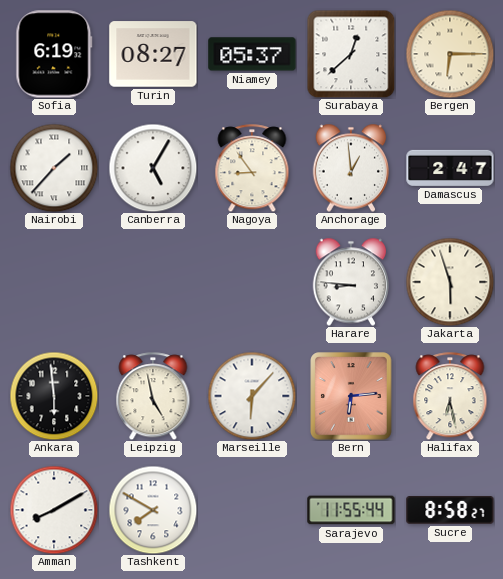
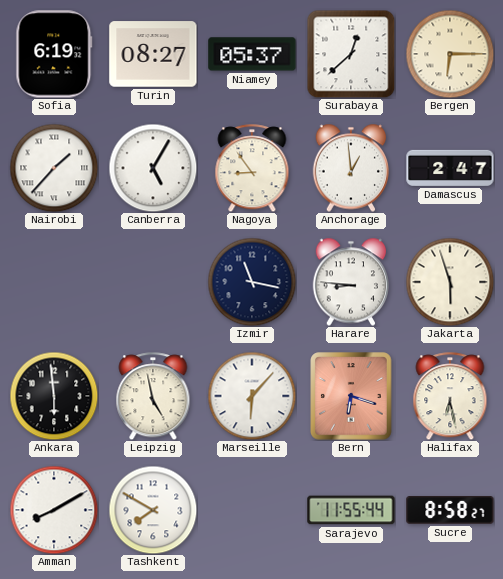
Izmir: none -> 11:17 (252, 282)
Bern: 6:14 -> 6:18 (351, 396)
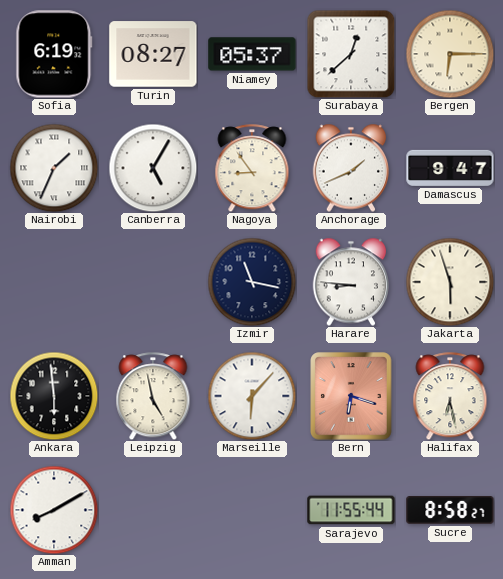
Nairobi: 1:37 -> 1:34 (54, 168)
Anchorage: 12:59 -> 1:41 (351, 168)
Damascus: 2:47 -> 9:47 (450, 168)
Tashkent: 7:50 -> none (153, 510)
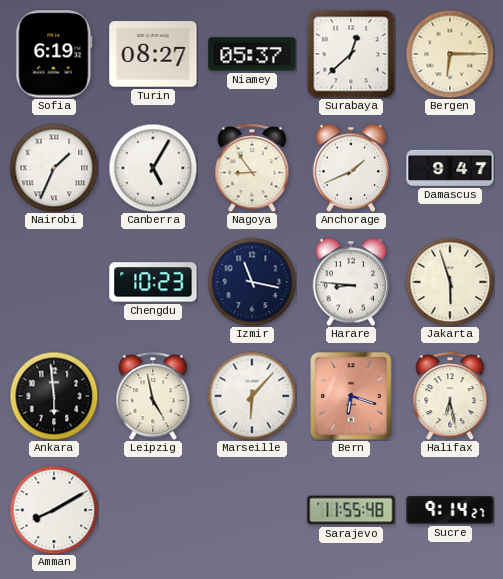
Chengdu: none -> 10:23 (153, 282)
Sarajevo: 11:55:44 -> 11:55:48 (351, 510)
Sucre: 8:58 -> 9:14 (450, 510)
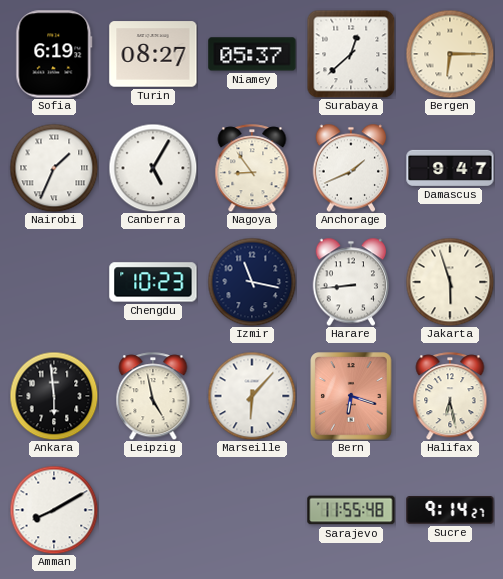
Harare: 8:46 -> 8:44 (351, 282)
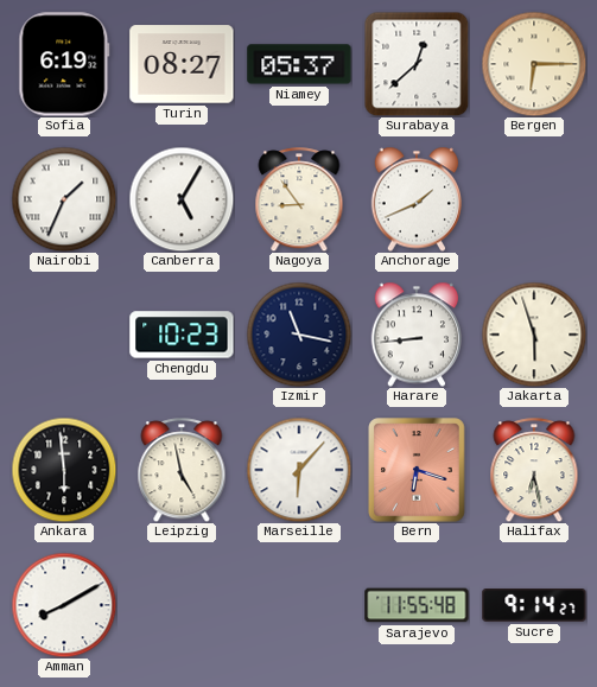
Damascus: 9:47 -> none (450, 168)
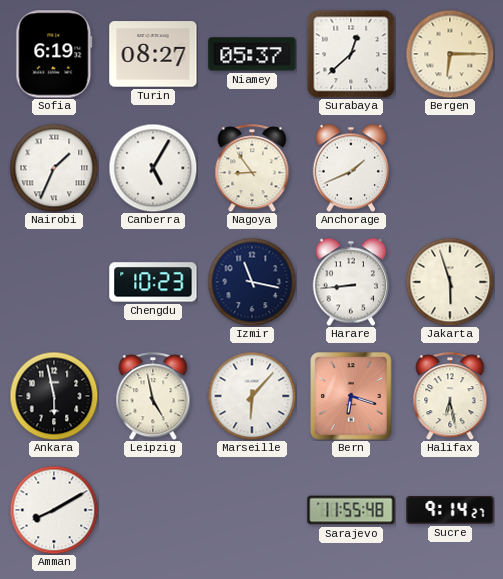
Ankara: 5:59 -> 5:58 (54, 396)
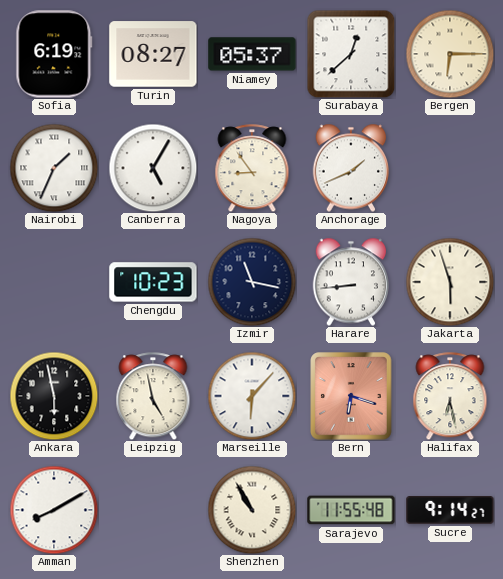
Shenzhen: none -> 10:55 (252, 510)
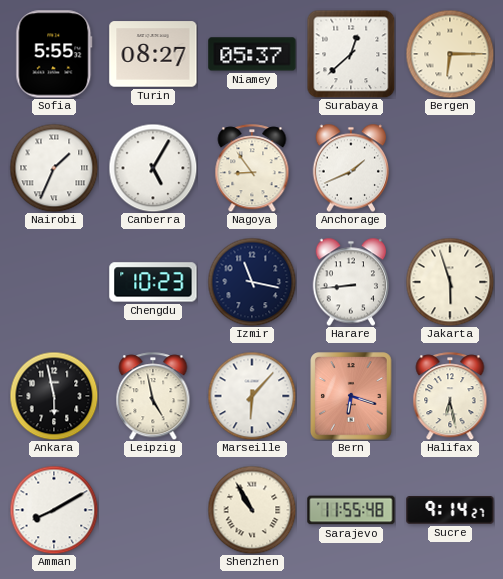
Sofia: 6:19 -> 5:55 (54, 54)
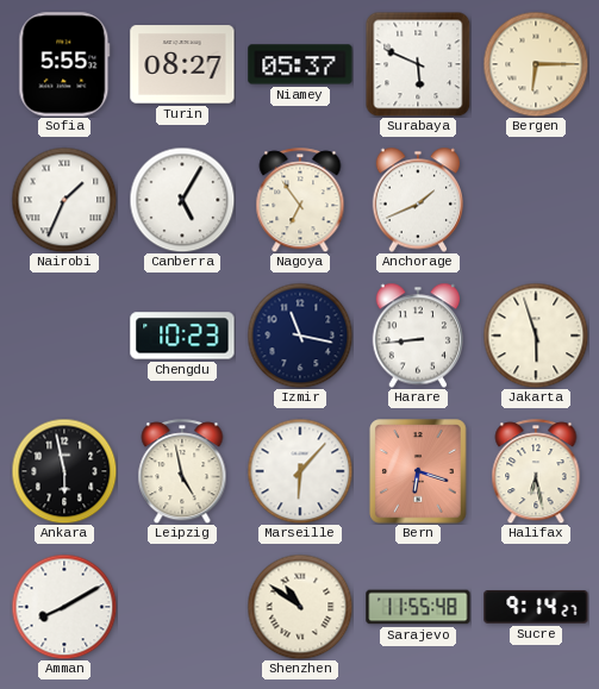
Surabaya: 12:38 -> 5:49 (418, 64)
Nagoya: 8:54 -> 6:54 (300, 200)
Shenzhen: 10:55 -> 10:51 (300, 607)
